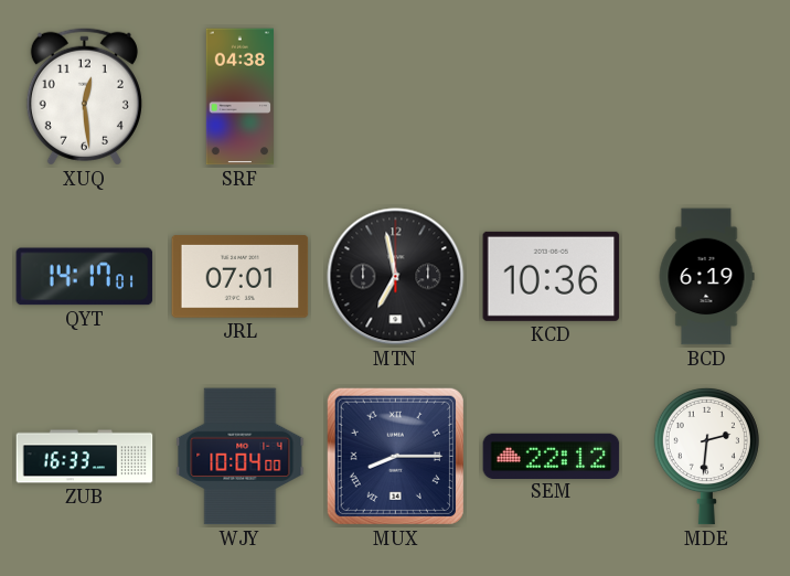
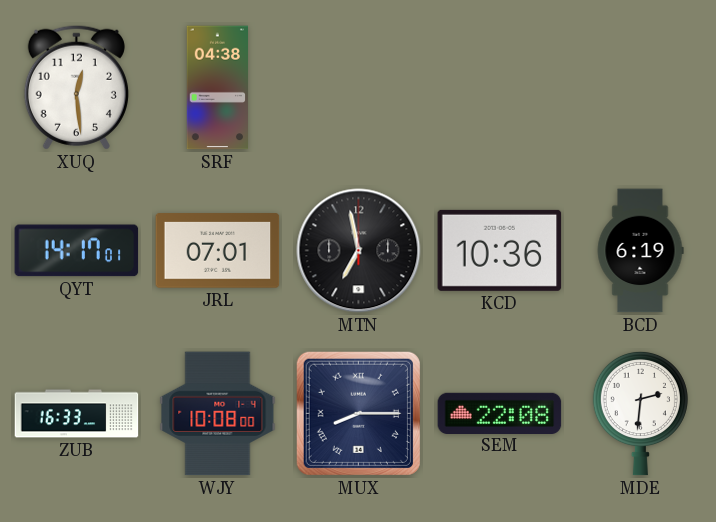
WJY: 10:04 -> 10:08 (218, 414)
SEM: 22:12 -> 22:08 (500, 413)
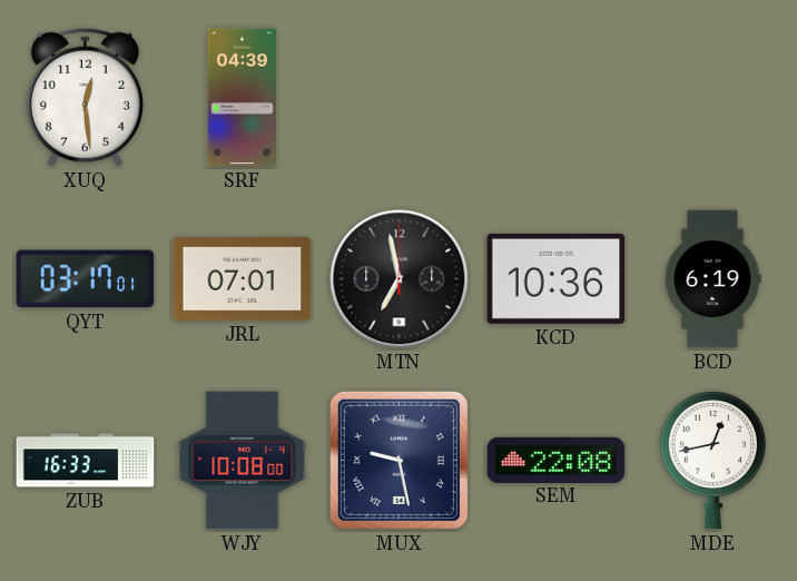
SRF: 04:38 -> 04:39 (242, 98)
QYT: 14:17 -> 03:17 (86, 279)
MUX: 8:15 -> 9:28 (398, 460)
MDE: 2:31 -> 12:43 (712, 460)
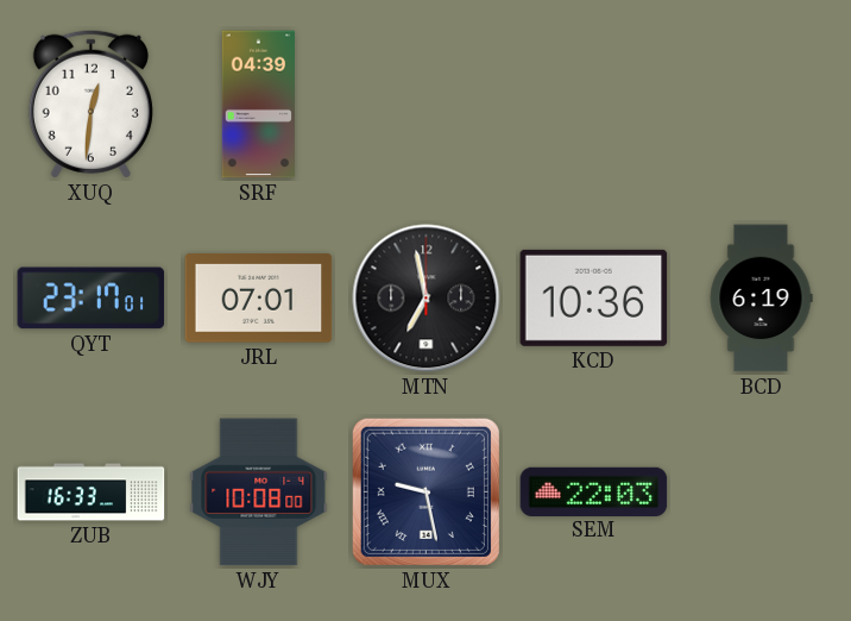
XUQ: 12:29 -> 12:31 (90, 103)
QYT: 03:17 -> 23:17 (92, 299)
SEM: 22:08 -> 22:03 (594, 491)
MDE: 12:43 -> none (712, 460)
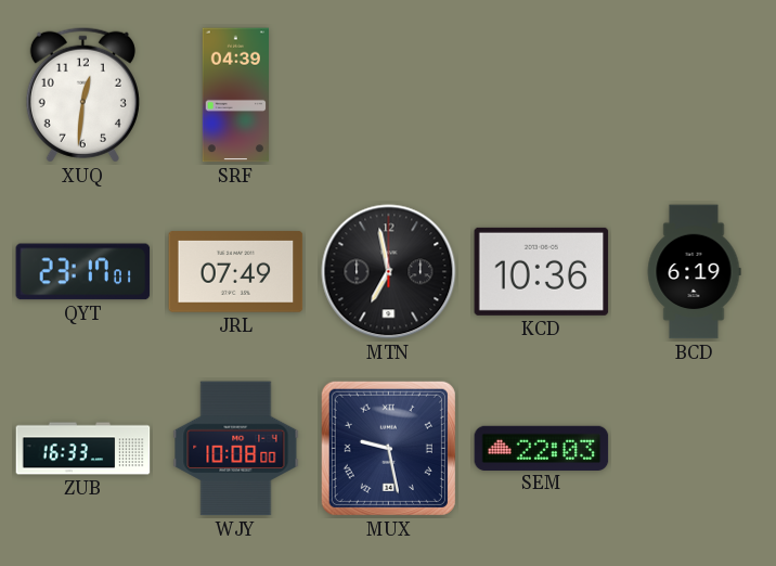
JRL: 07:01 -> 07:49 (236, 272)
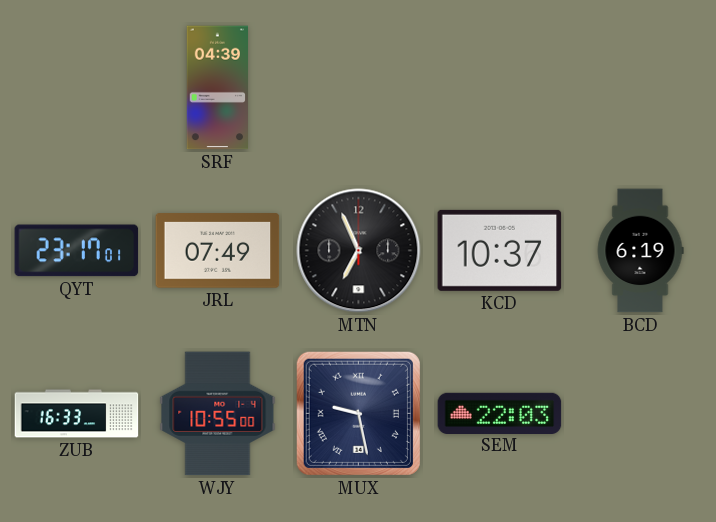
XUQ: 12:31 -> none (82, 94)
MTN: 6:58 -> 6:56 (359, 251)
KCD: 10:36 -> 10:37 (500, 250)
WJY: 10:08 -> 10:55 (218, 414)
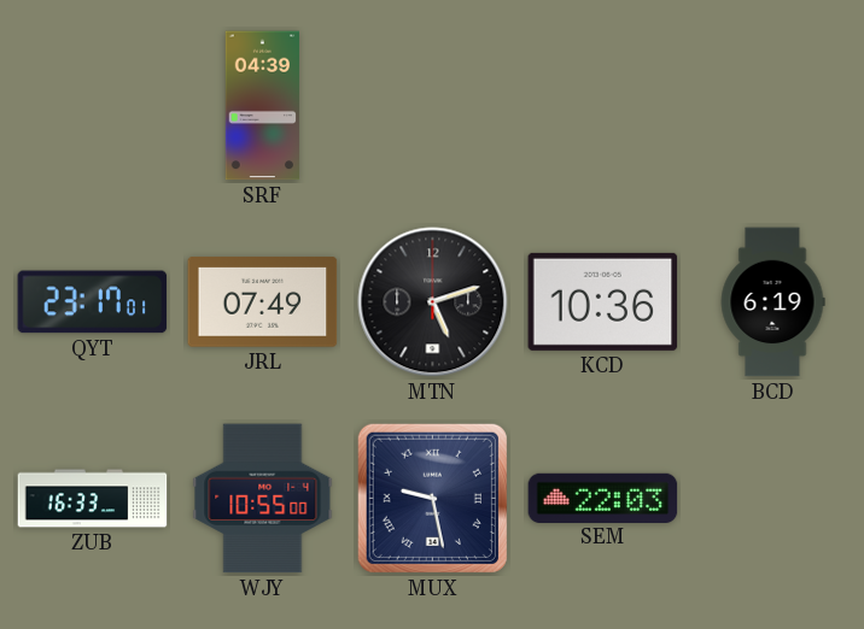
MTN: 6:56 -> 5:12 (433, 302)
KCD: 10:37 -> 10:36 (603, 301)
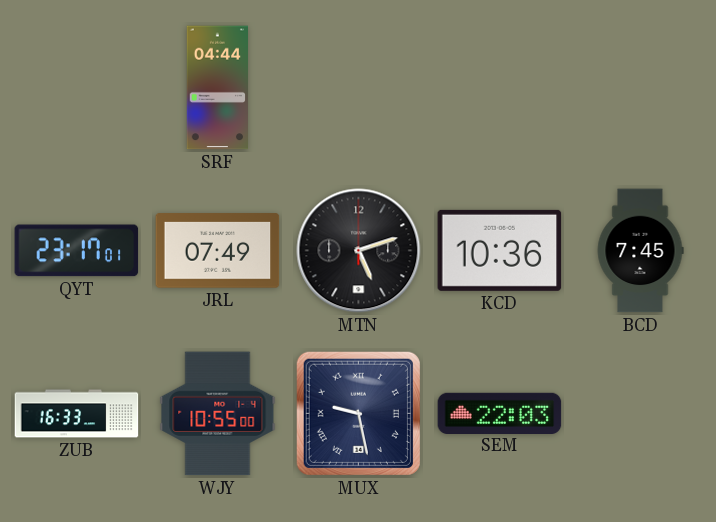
SRF: 04:39 -> 04:44 (217, 88)
BCD: 6:19 -> 7:45 (640, 251)
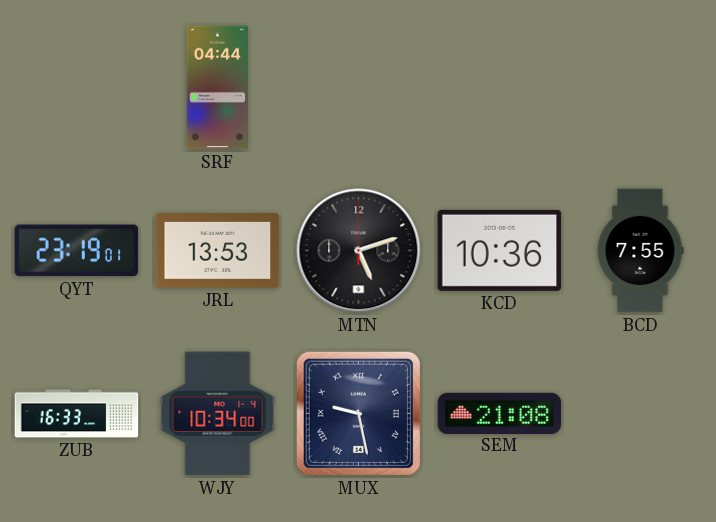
QYT: 23:17 -> 23:19 (77, 251)
JRL: 07:49 -> 13:53 (218, 251)
BCD: 7:45 -> 7:55 (640, 251)
WJY: 10:55 -> 10:34 (218, 414)
SEM: 22:03 -> 21:08 (500, 413)
